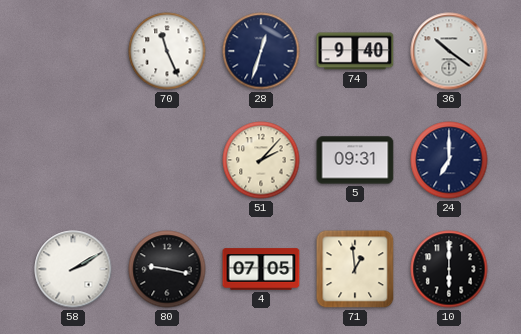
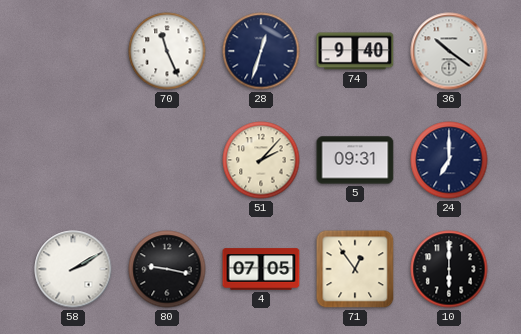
71: 12:59 -> 12:54 (355, 269)
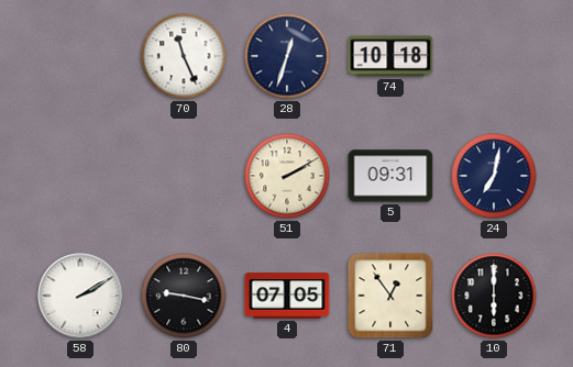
74: 9:40 -> 10:18 (390, 56)
36: 10:21 -> none (449, 51)
51: 2:07 -> 2:10 (287, 176)
24: 7:00 -> 7:02 (494, 176)
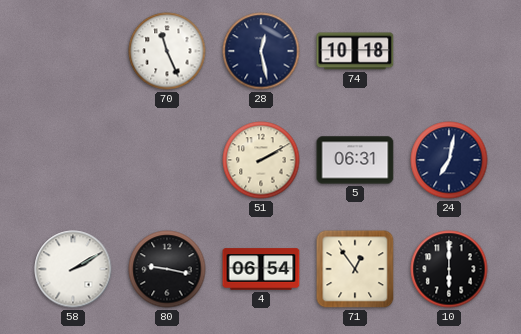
28: 12:33 -> 12:28 (261, 51)
5: 09:31 -> 06:31 (355, 160)
4: 07:05 -> 06:54 (261, 269)
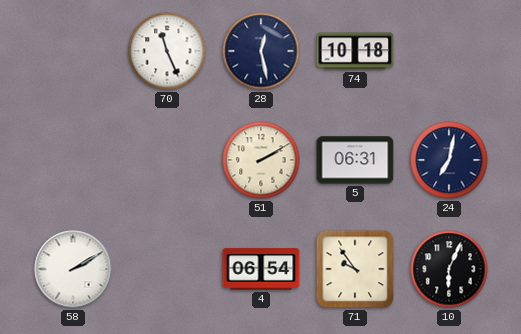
80: 9:17 -> none (167, 269)
71: 12:54 -> 9:54 (355, 269)
10: 6:00 -> 6:04 (449, 269)
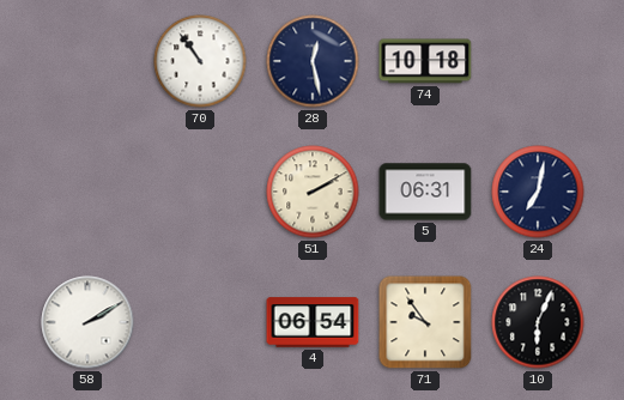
70: 11:26 -> 10:54 (200, 61)
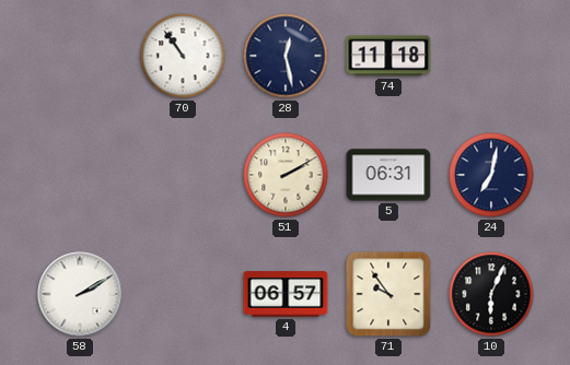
74: 10:18 -> 11:18 (388, 56)
4: 06:54 -> 06:57 (286, 294)
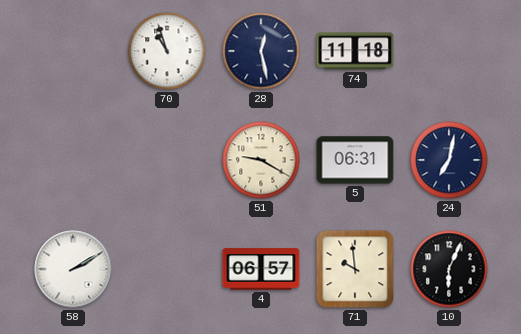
70: 10:54 -> 10:57 (167, 51)
51: 2:10 -> 9:20 (261, 160)
71: 9:54 -> 9:59 (355, 269)
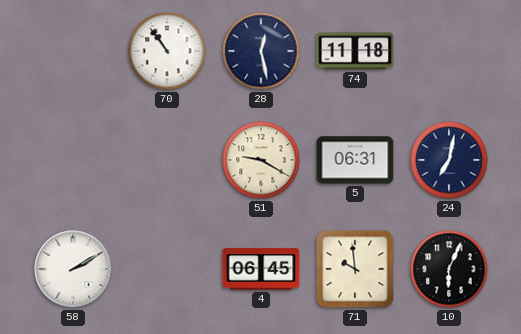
70: 10:57 -> 10:54 (167, 51)
4: 06:57 -> 06:45 (261, 269)
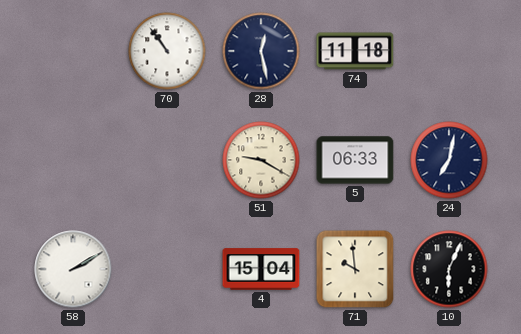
5: 06:31 -> 06:33 (355, 160)
4: 06:45 -> 15:04 (261, 269)
